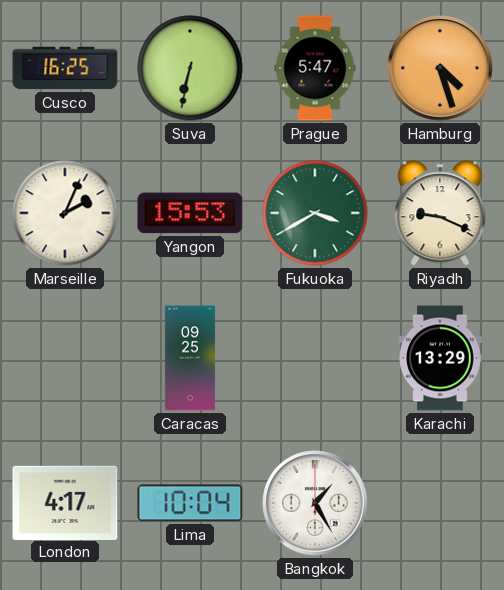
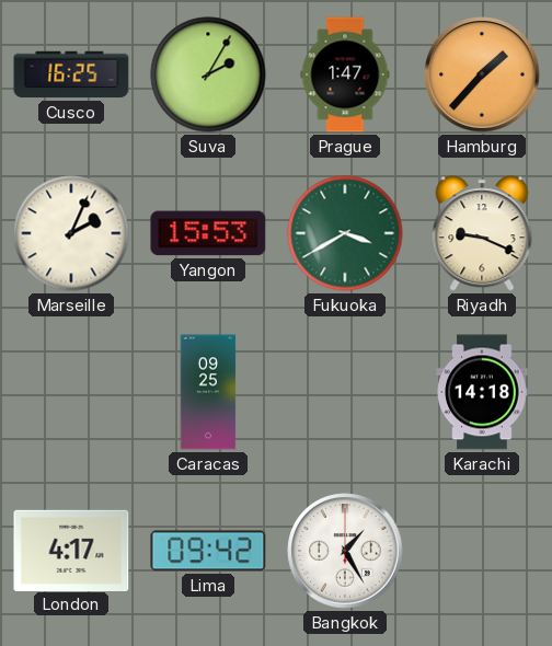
Suva: 6:32 -> 2:05 (208, 74)
Prague: 5:47 -> 1:47 (345, 74)
Hamburg: 4:27 -> 1:37 (482, 74)
Karachi: 13:29 -> 14:18 (482, 392)
Lima: 10:04 -> 09:42 (208, 551)
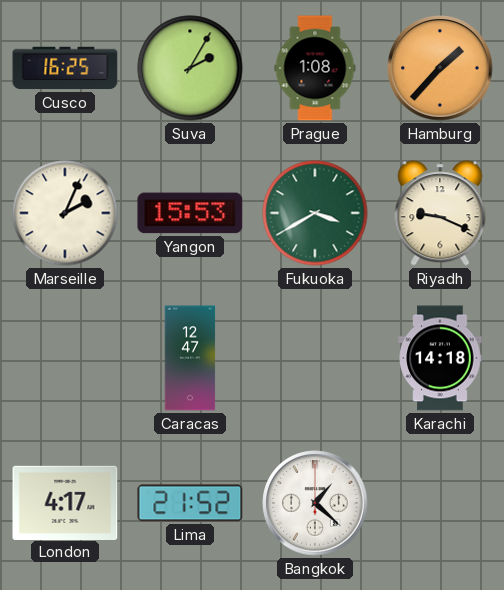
Prague: 1:47 -> 1:08 (315, 68)
Caracas: 09:25 -> 12:47 (190, 358)
Lima: 09:42 -> 21:52 (190, 503)
Bangkok: 1:25 -> 1:22 (315, 503)
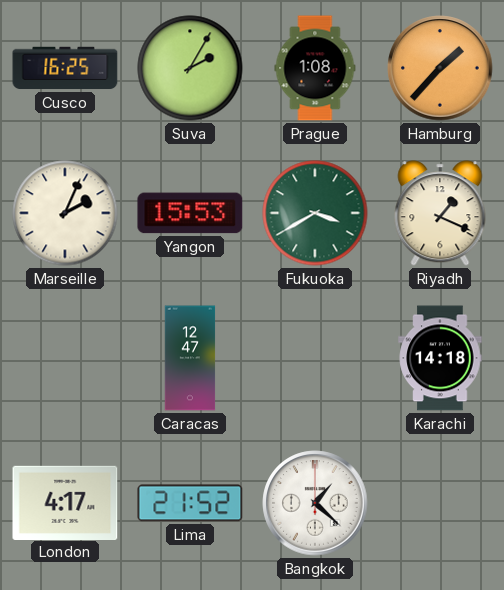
Riyadh: 9:19 -> 1:19 (440, 213)
